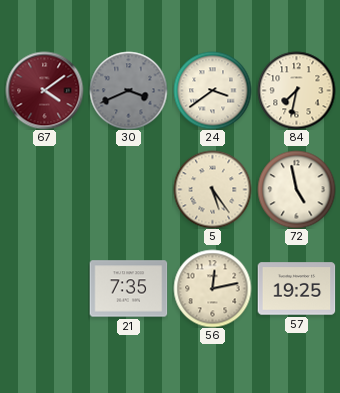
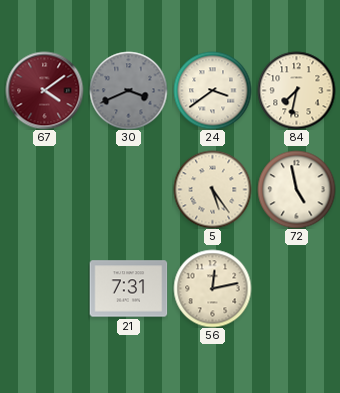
21: 7:35 -> 7:31 (128, 289)
57: 19:25 -> none (296, 289)
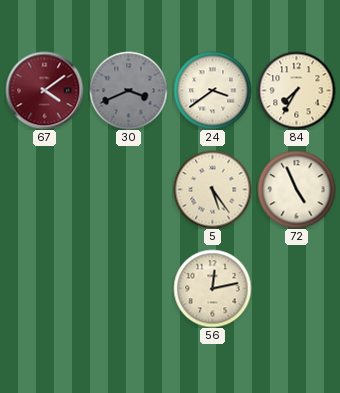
84: 7:32 -> 7:35 (296, 90)
72: 4:58 -> 4:56 (296, 189)
21: 7:31 -> none (128, 289)
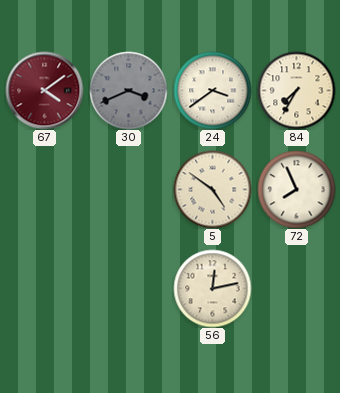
5: 5:24 -> 4:51 (212, 189)
72: 4:56 -> 7:56 (296, 189)
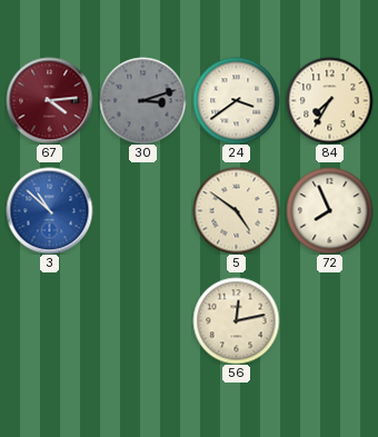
67: 4:09 -> 4:14 (49, 100)
30: 3:41 -> 3:12 (142, 100)
3: none -> 10:52 (49, 210)
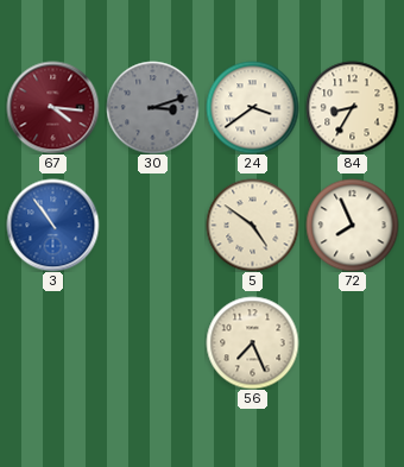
67: 4:14 -> 4:16 (52, 107)
84: 7:35 -> 8:35 (352, 107)
3: 10:52 -> 10:54 (52, 225)
56: 12:13 -> 7:26 (252, 342)
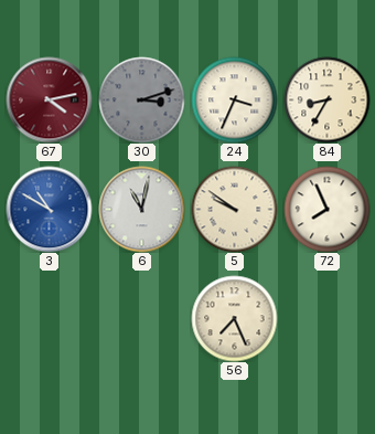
67: 4:16 -> 4:13 (49, 99)
24: 3:39 -> 3:34 (234, 99)
3: 10:54 -> 10:50 (49, 209)
6: none -> 11:02 (141, 209)
5: 4:51 -> 9:51 (234, 209)
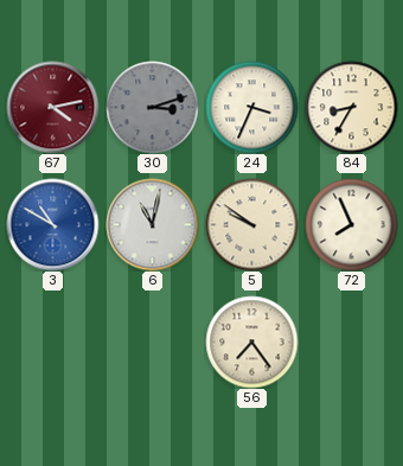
56: 7:26 -> 7:24 (251, 341)
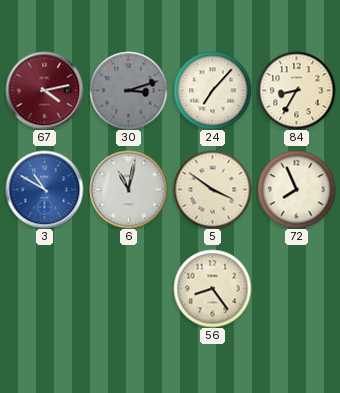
24: 3:34 -> 7:07 (212, 90)
5: 9:51 -> 3:51 (212, 189)
56: 7:24 -> 8:24 (212, 288)
